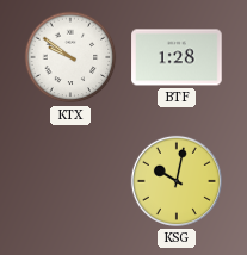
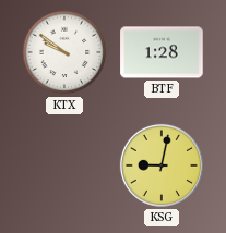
KSG: 10:02 -> 9:02 (162, 165)
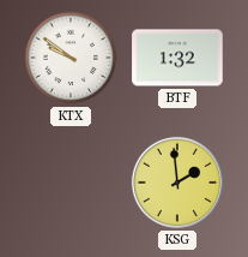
BTF: 1:28 -> 1:32 (177, 58)
KSG: 9:02 -> 1:59 (177, 183)
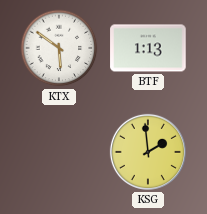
KTX: 9:51 -> 5:51 (59, 48)
BTF: 1:32 -> 1:13 (148, 48)
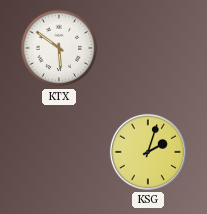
BTF: 1:13 -> none (148, 48)
KSG: 1:59 -> 2:03 (148, 152)
